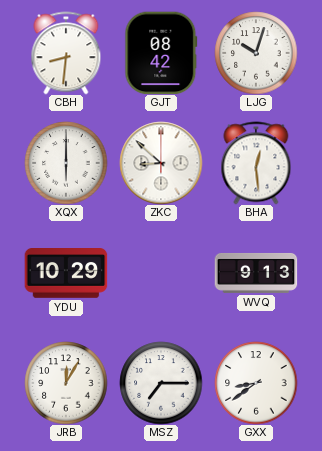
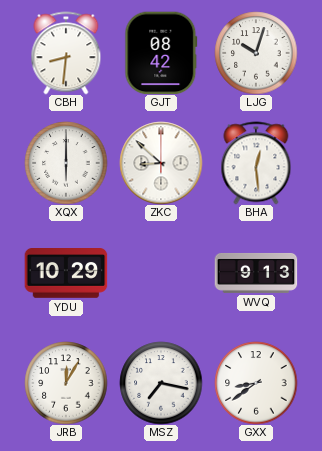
MSZ: 7:15 -> 7:17 (161, 383)
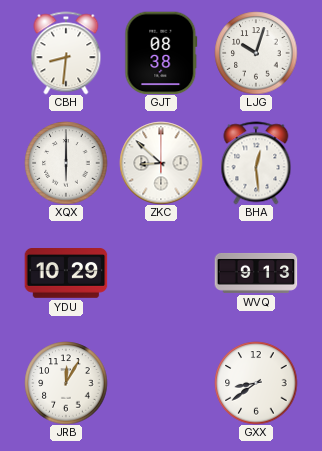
GJT: 08:42 -> 08:38 (161, 53)
MSZ: 7:17 -> none (161, 383)
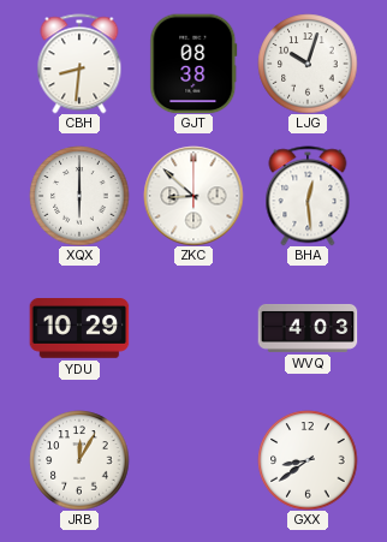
WVQ: 9:13 -> 4:03 (308, 328)
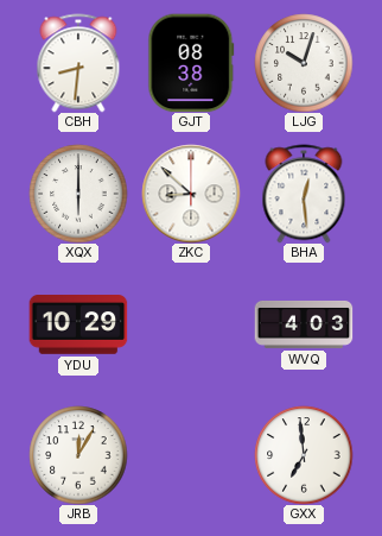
GXX: 8:39 -> 6:59 (304, 455)
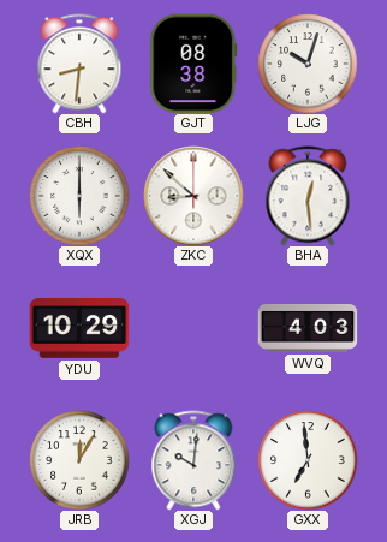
XGJ: none -> 10:01 (194, 460)
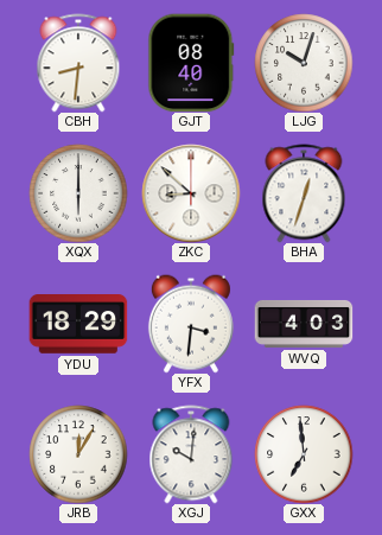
GJT: 08:38 -> 08:40 (191, 63)
BHA: 12:29 -> 12:33 (304, 193)
YDU: 10:29 -> 18:29 (78, 324)
YFX: none -> 3:31 (191, 324)
